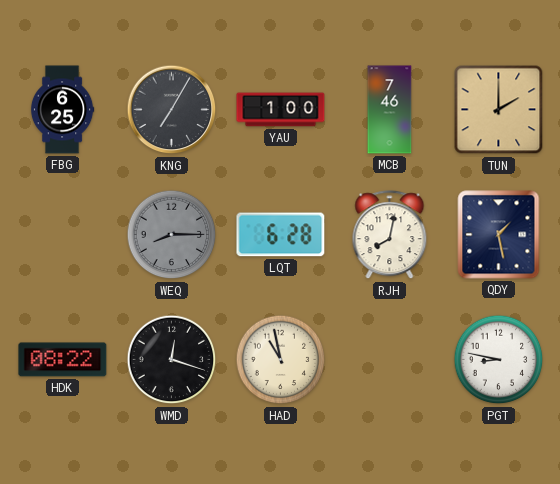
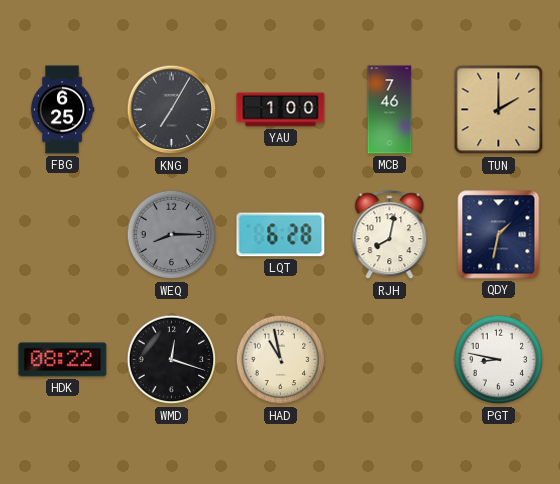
QDY: 1:28 -> 1:32 (499, 235)
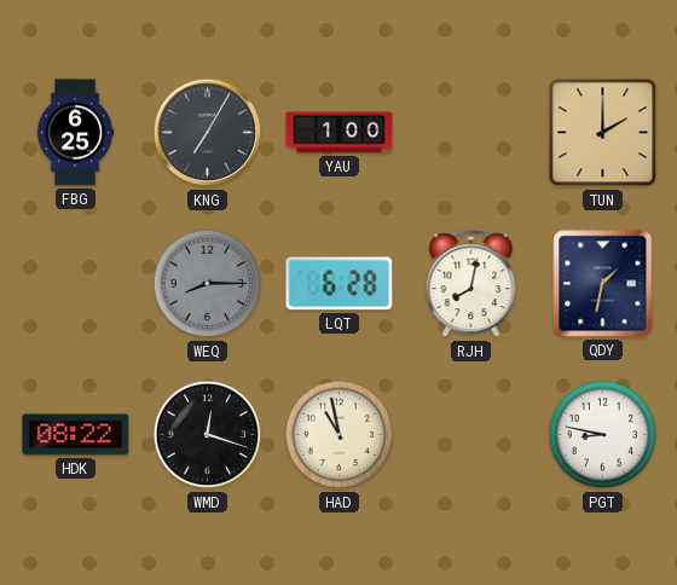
MCB: 7:46 -> none (390, 110)
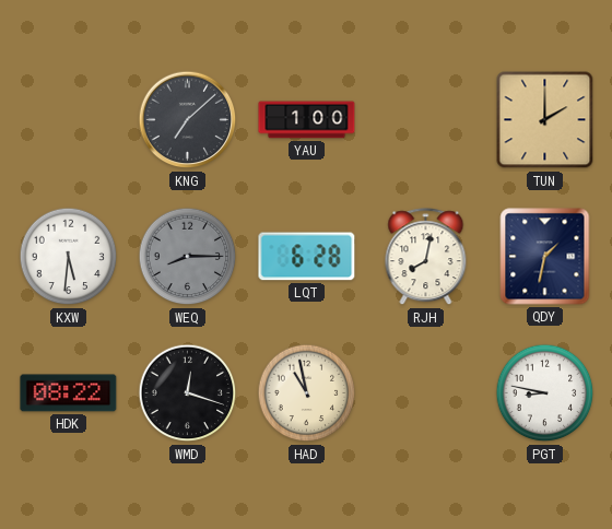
FBG: 6:25 -> none (75, 133)
KNG: 7:05 -> 7:08 (188, 120)
KXW: none -> 5:31 (69, 257)
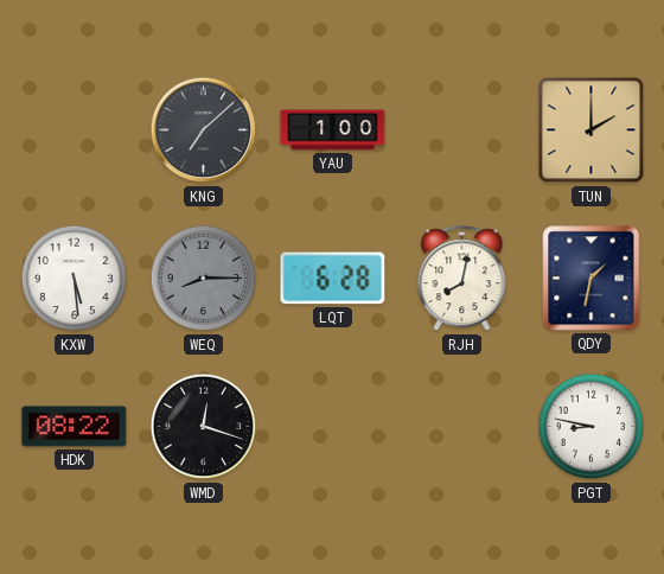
KXW: 5:31 -> 5:29 (75, 279)
HAD: 10:58 -> none (307, 393)
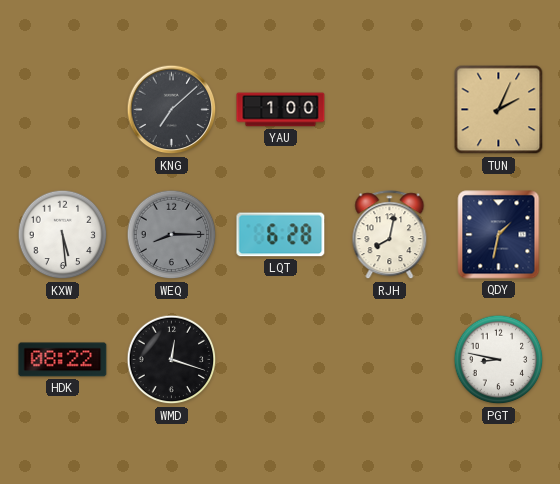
TUN: 2:00 -> 2:04 (499, 110)
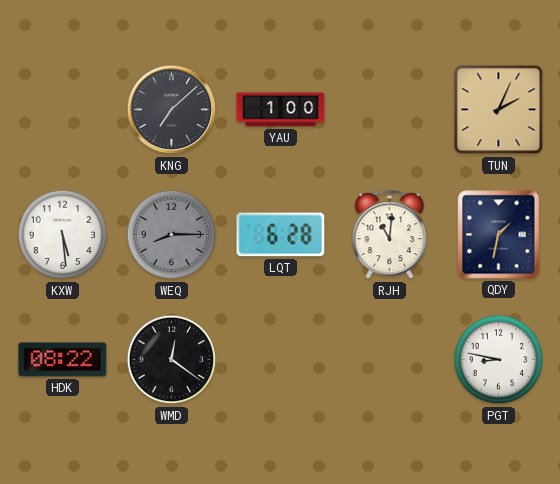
RJH: 8:02 -> 11:01 (390, 235)
WMD: 12:18 -> 12:21 (172, 360)
